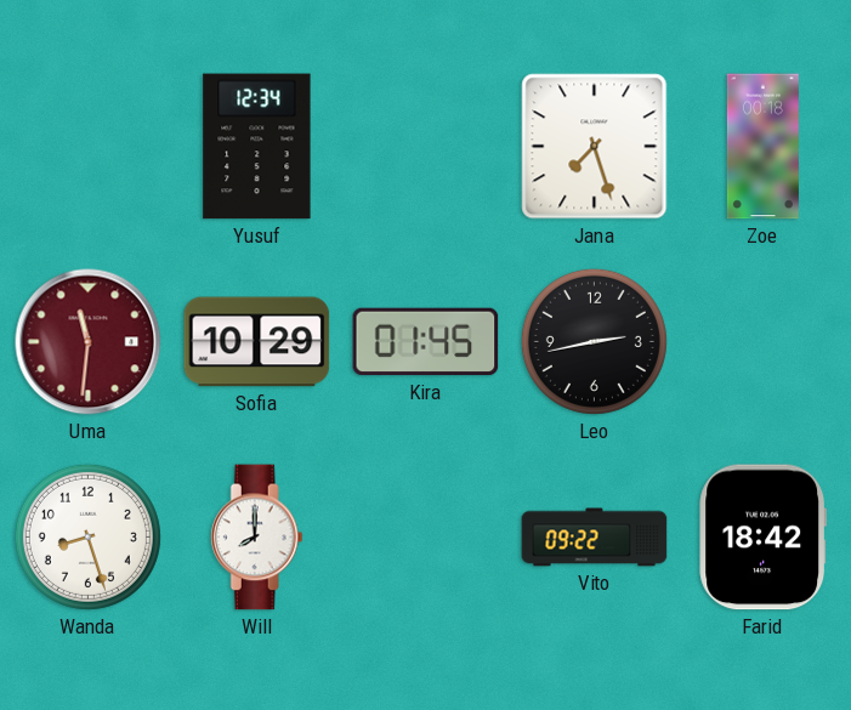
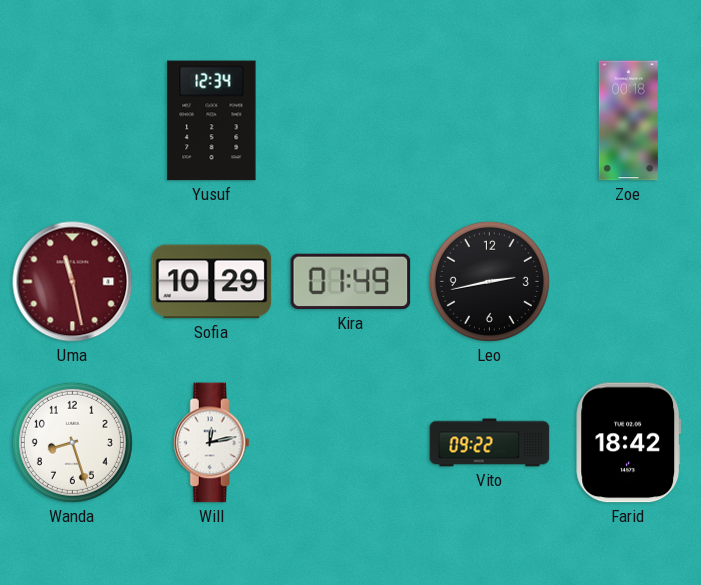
Jana: 7:27 -> none (595, 147)
Uma: 11:31 -> 11:28 (73, 282)
Kira: 01:45 -> 01:49 (351, 282)
Will: 8:00 -> 12:13 (211, 443)
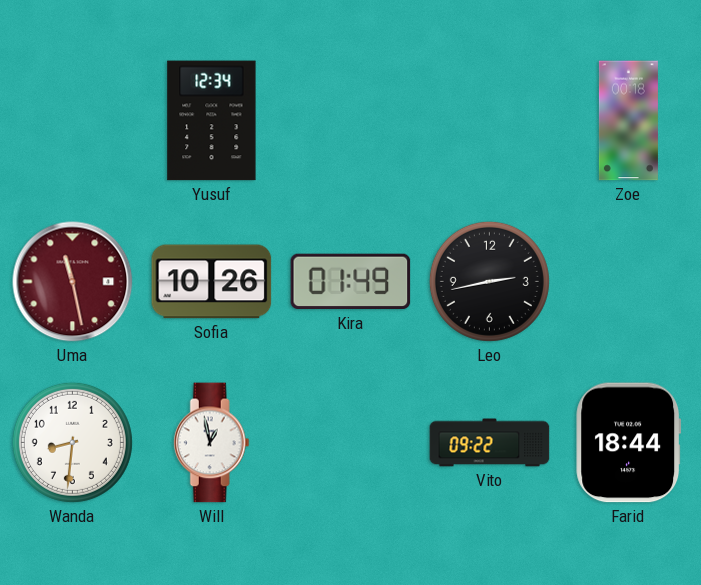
Sofia: 10:29 -> 10:26 (212, 282)
Wanda: 8:27 -> 8:31 (72, 442)
Will: 12:13 -> 12:58 (211, 443)
Farid: 18:42 -> 18:44 (629, 443)
